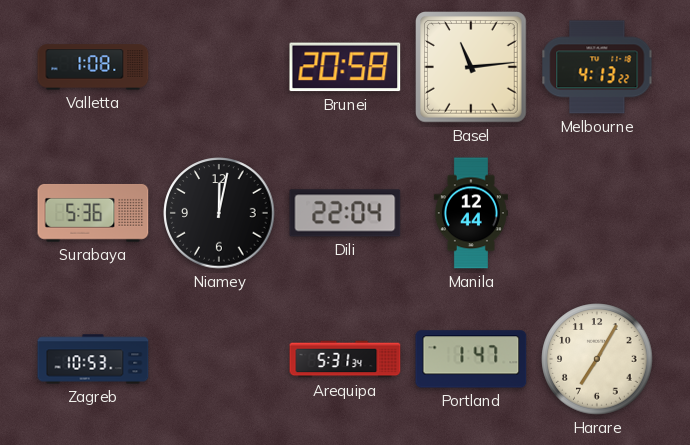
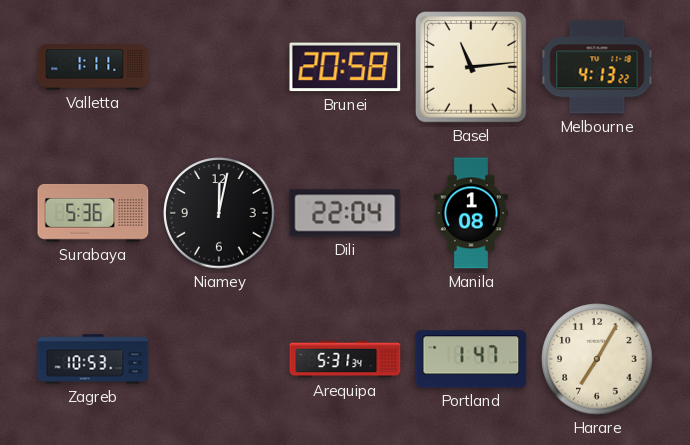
Valletta: 1:08 -> 1:11 (93, 67)
Manila: 12:44 -> 1:08 (471, 213)
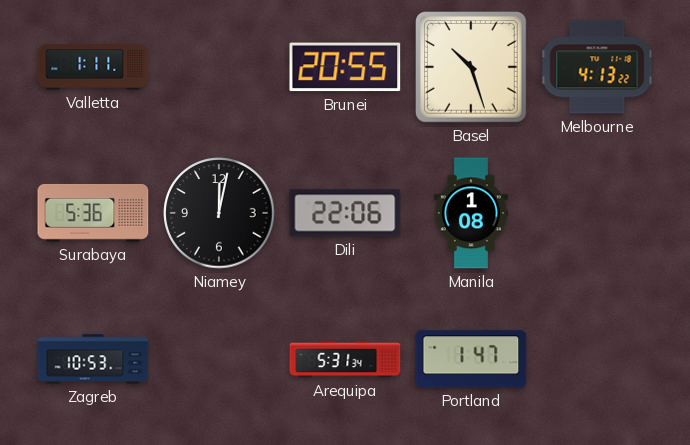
Brunei: 20:58 -> 20:55 (345, 67)
Basel: 11:14 -> 10:27 (472, 68)
Dili: 22:04 -> 22:06 (345, 213)
Harare: 7:05 -> none (597, 359)
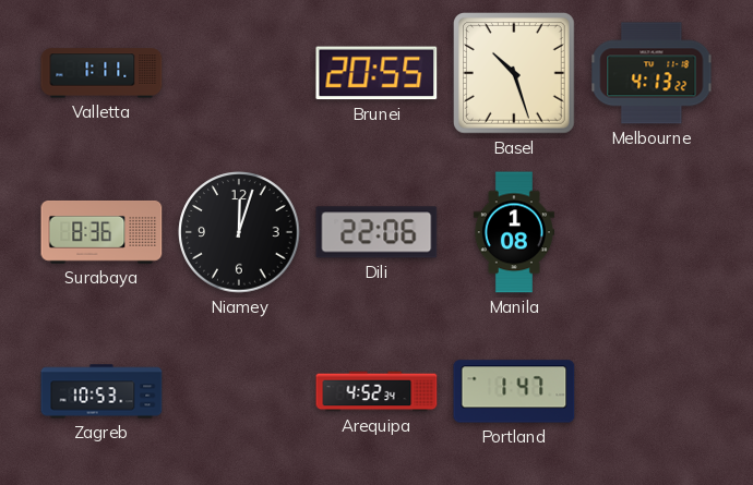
Surabaya: 5:36 -> 8:36 (101, 232)
Niamey: 12:02 -> 12:03 (239, 232)
Arequipa: 5:31 -> 4:52 (376, 391)
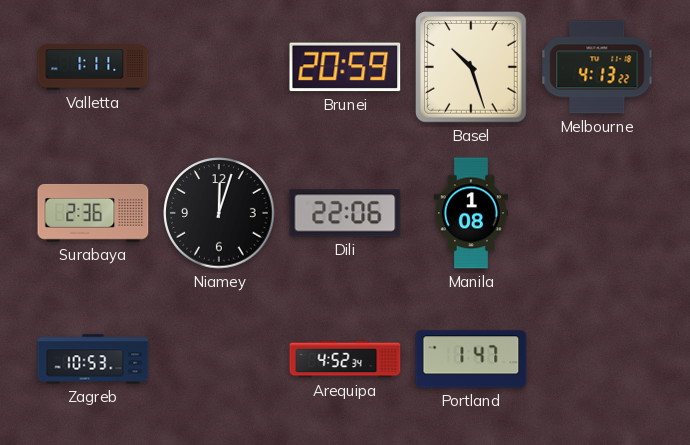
Brunei: 20:55 -> 20:59 (345, 67)
Surabaya: 8:36 -> 2:36 (93, 213)
